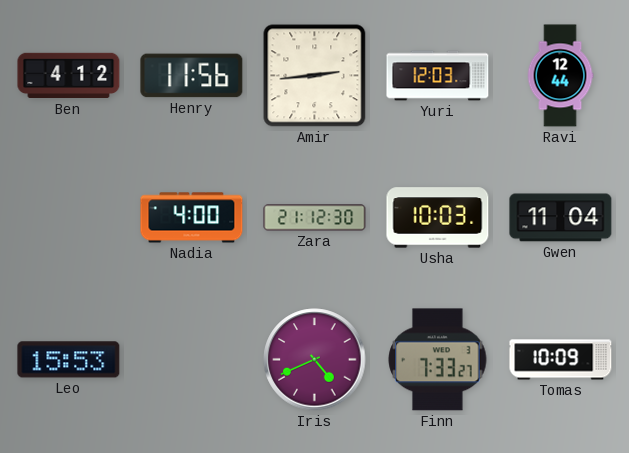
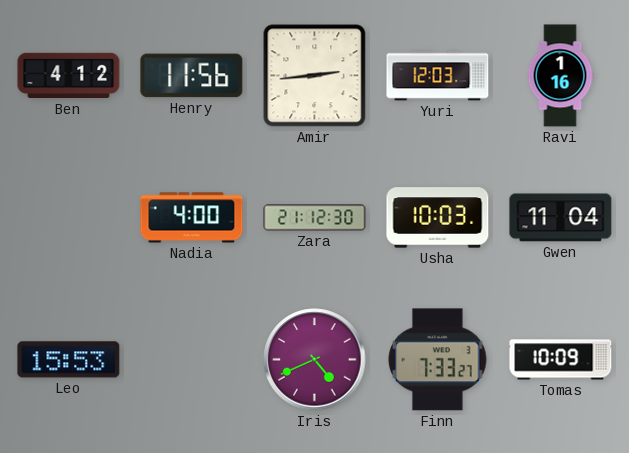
Ravi: 12:44 -> 1:16 (560, 76)
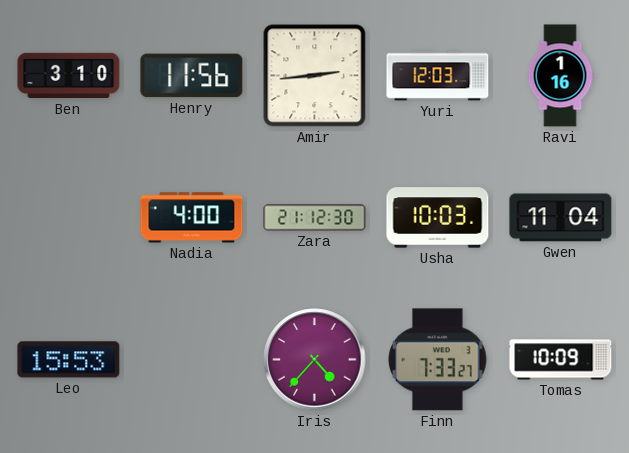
Ben: 4:12 -> 3:10 (69, 76)
Iris: 4:41 -> 4:37 (315, 360)
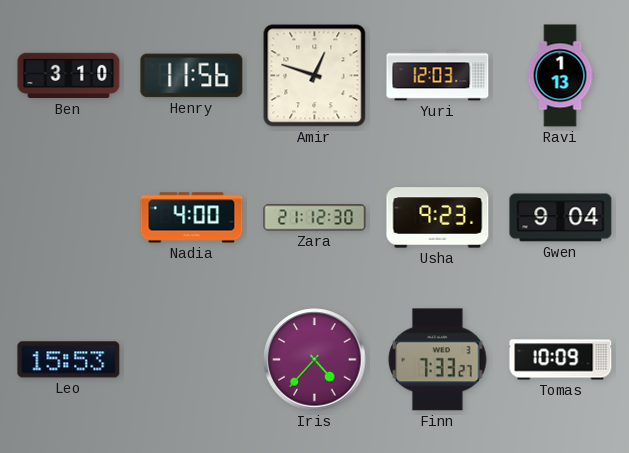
Amir: 2:44 -> 12:48 (315, 76)
Ravi: 1:16 -> 1:13 (560, 76)
Usha: 10:03 -> 9:23 (438, 218)
Gwen: 11:04 -> 9:04 (561, 218)
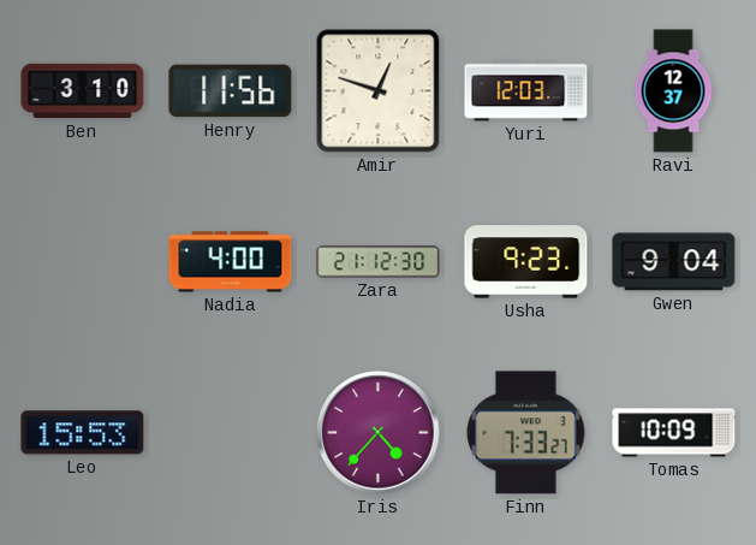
Ravi: 1:13 -> 12:37 (673, 91)
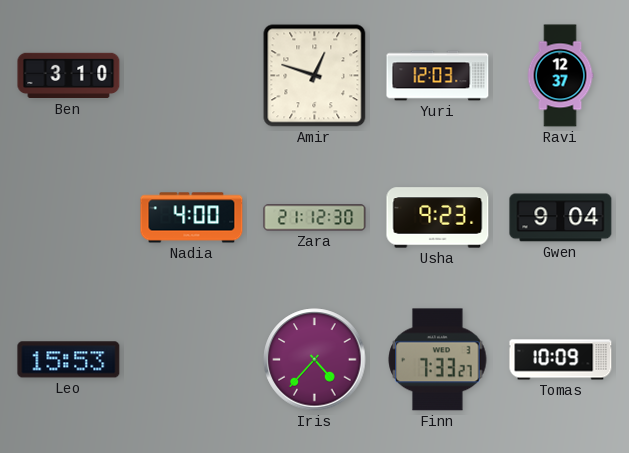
Henry: 11:56 -> none (231, 91)
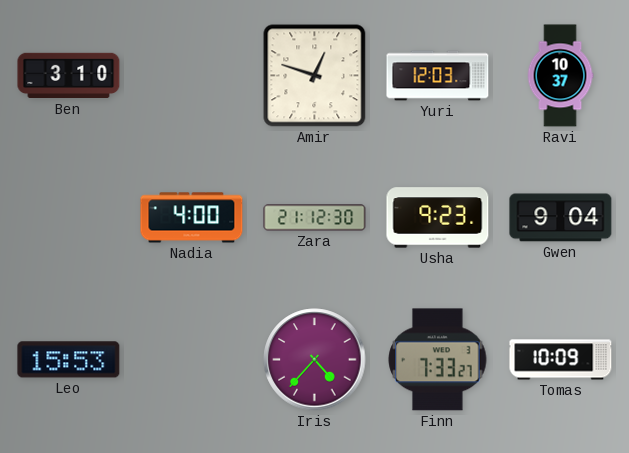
Ravi: 12:37 -> 10:37 (560, 76)
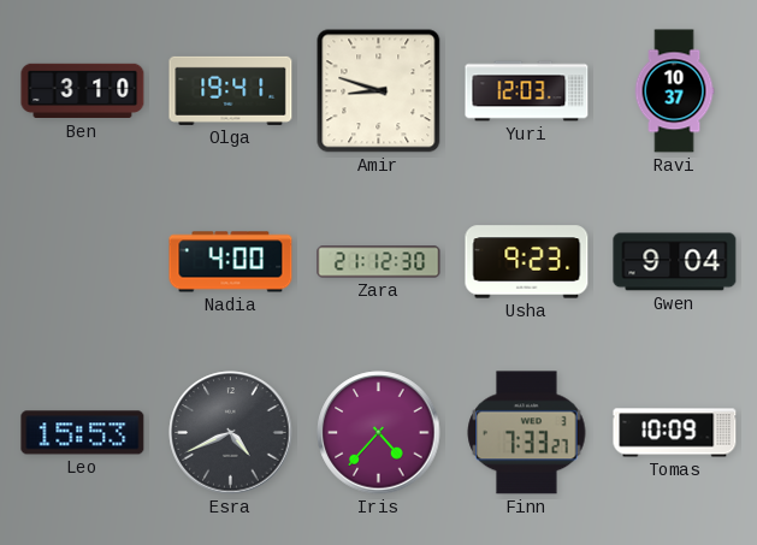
Olga: none -> 19:41 (231, 90)
Amir: 12:48 -> 8:48 (379, 91)
Esra: none -> 4:41 (231, 433)
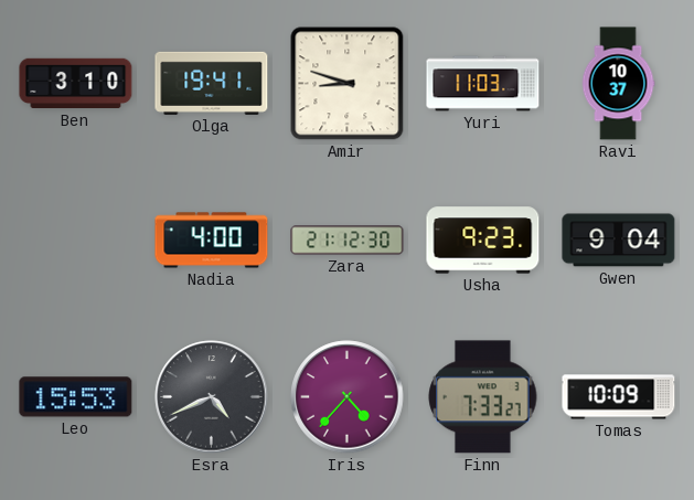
Yuri: 12:03 -> 11:03 (483, 84)
